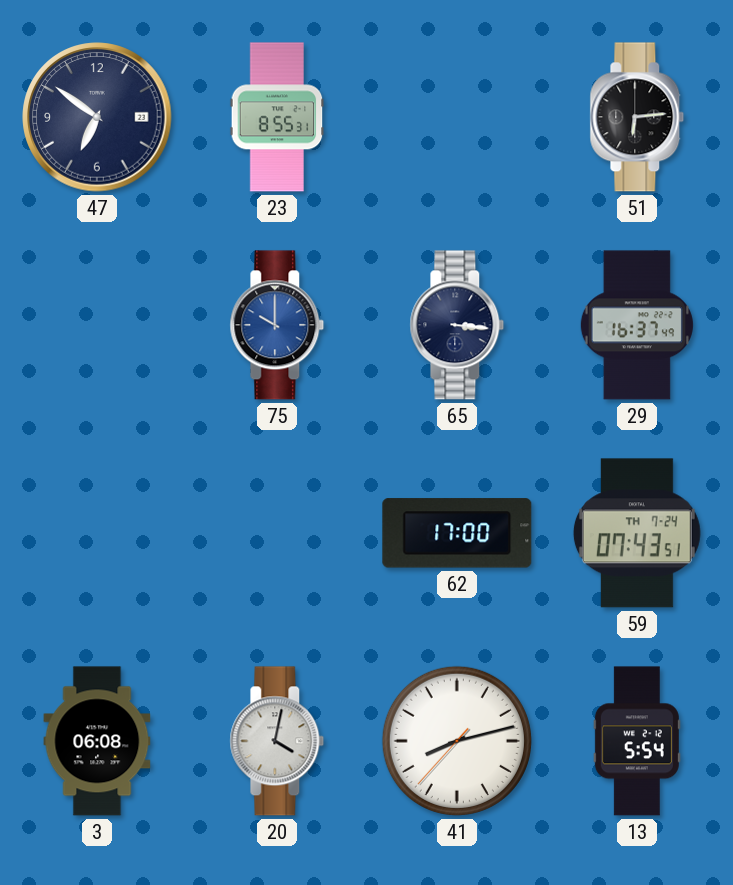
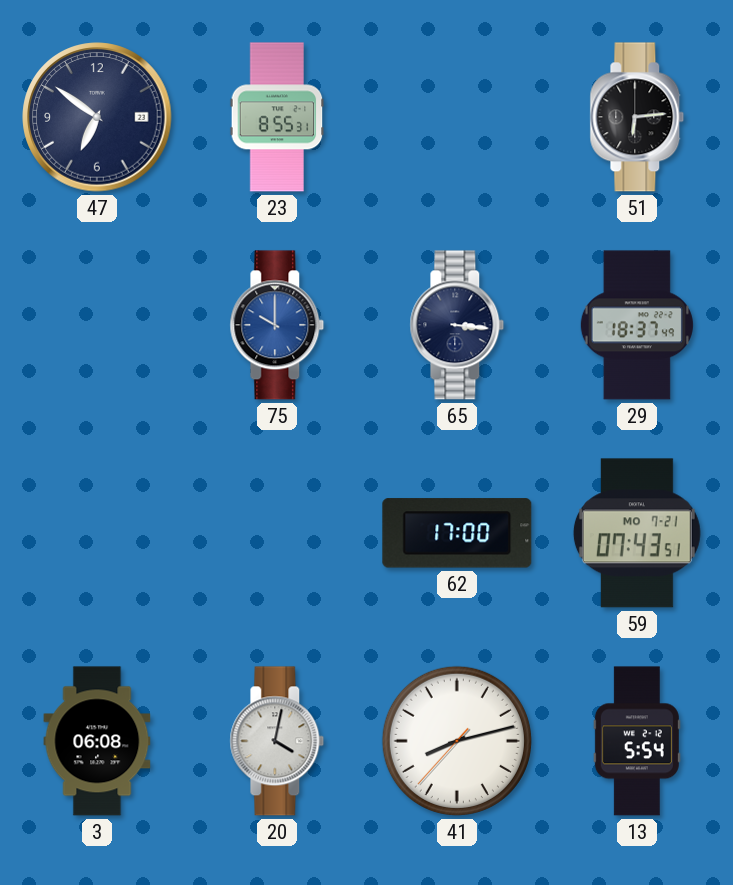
29: 16:37 -> 18:37 (637, 325)
59 date: TH 7-24 -> MO 7-21 (637, 533)
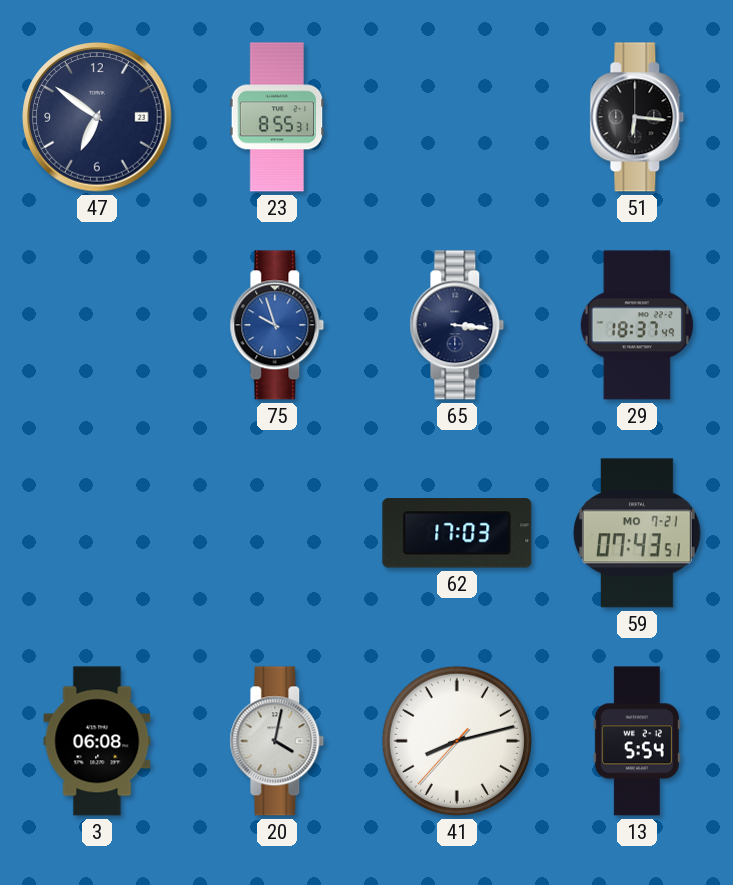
51: 6:14 -> 6:16 (637, 117)
75: 10:00 -> 9:57 (277, 325)
62: 17:00 -> 17:03 (457, 533)
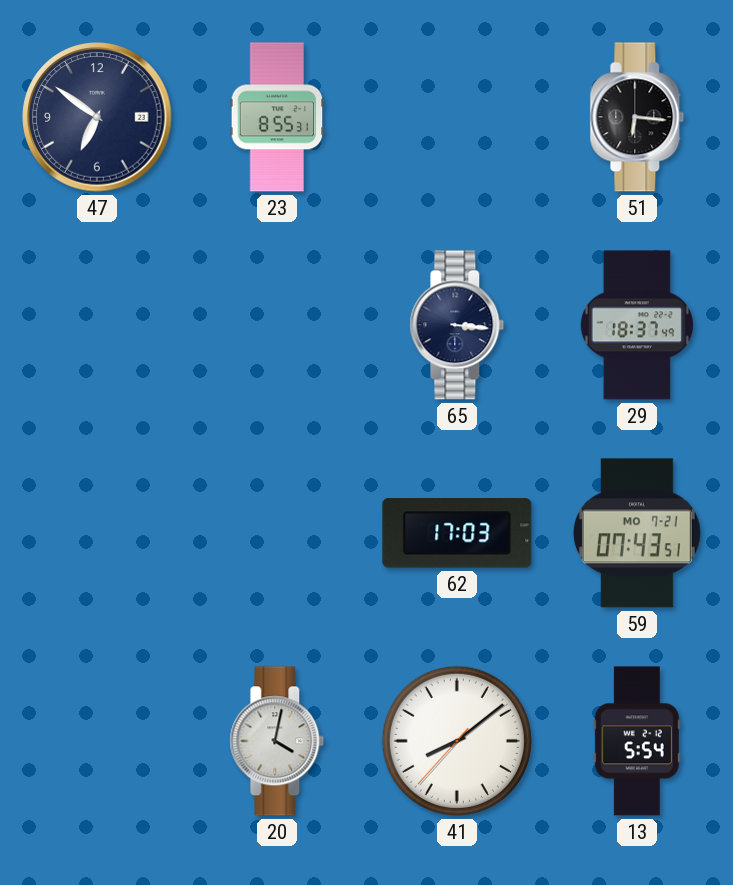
75: 9:57 -> none (277, 325)
3: 06:08 -> none (97, 741)
41: 8:12 -> 8:08 (457, 741)
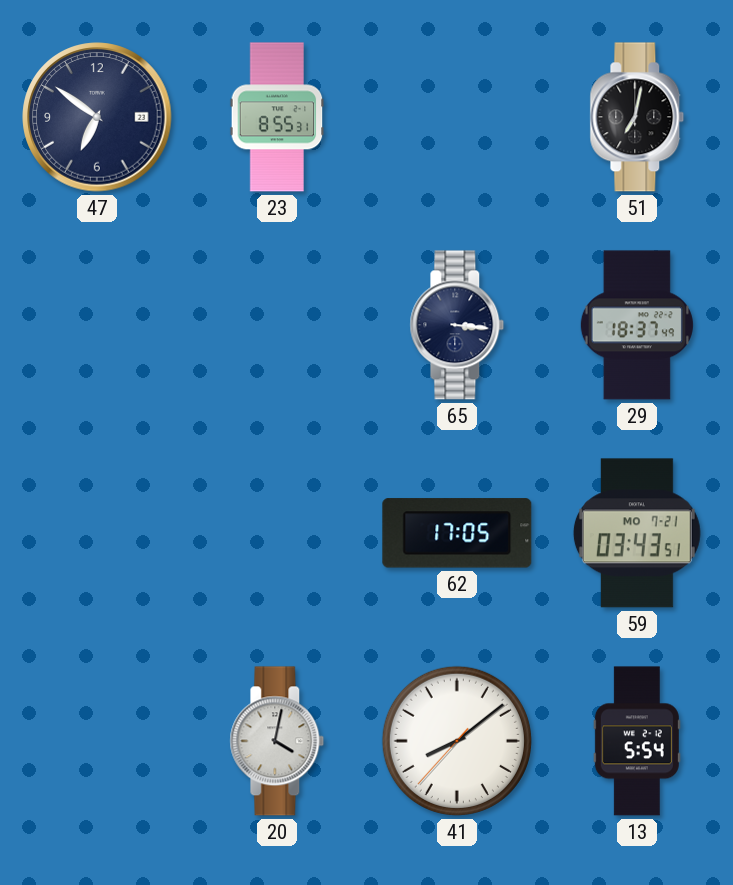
51: 6:16 -> 7:02 (637, 117)
62: 17:03 -> 17:05 (457, 533)
59: 07:43 -> 03:43 (637, 533)
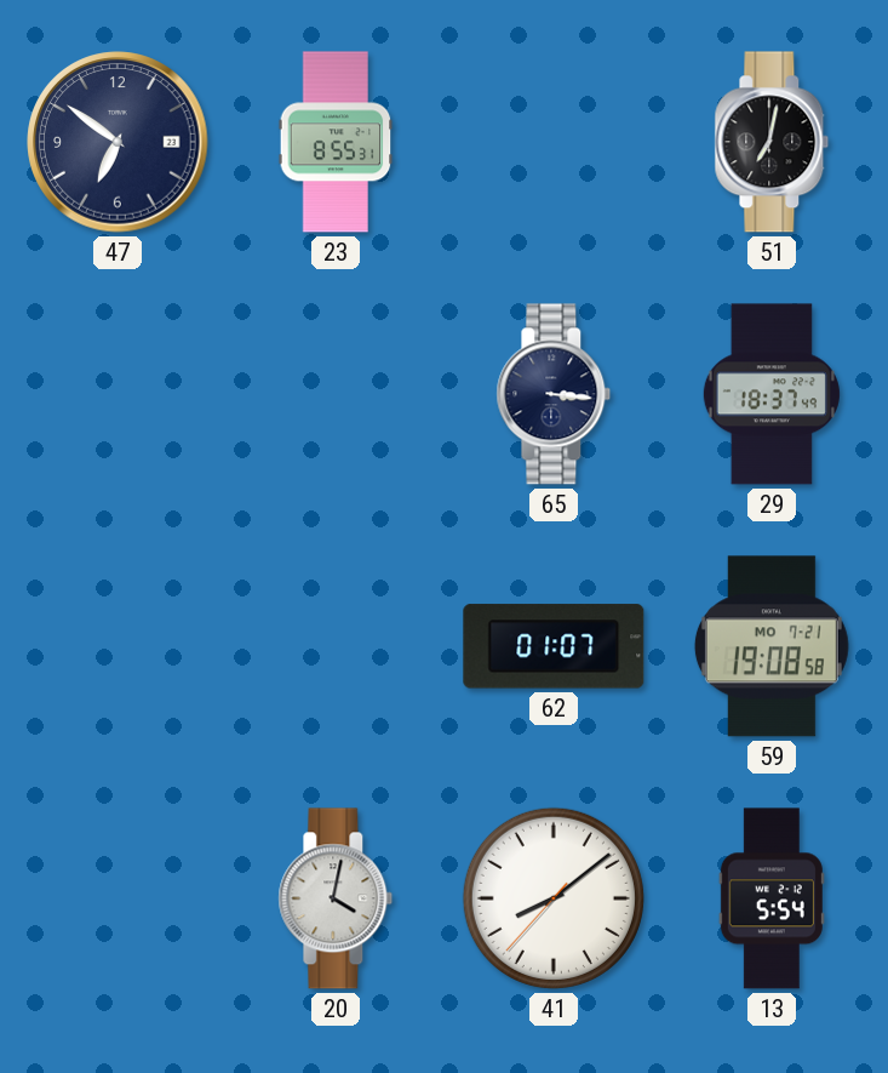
62: 17:05 -> 01:07 (554, 646)
59: 03:43 -> 19:08 (772, 646)
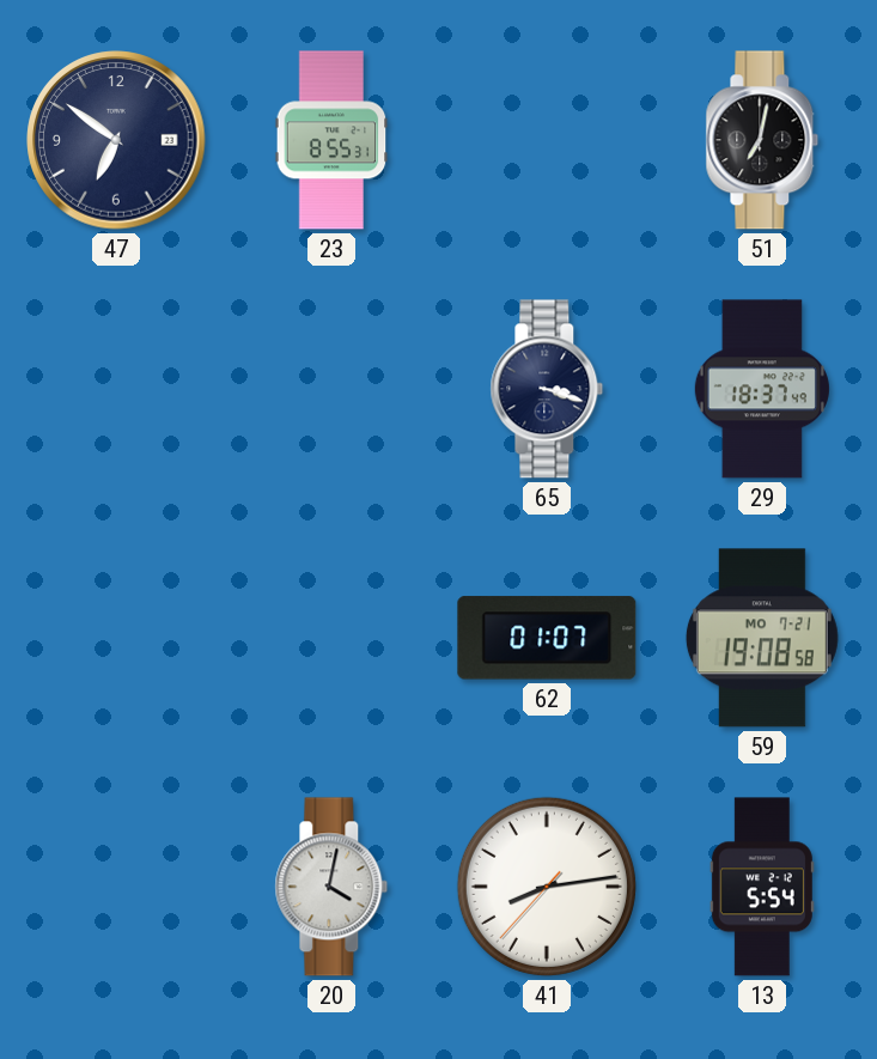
65: 3:16 -> 3:18 (547, 389)
41: 8:08 -> 8:13 (547, 887)
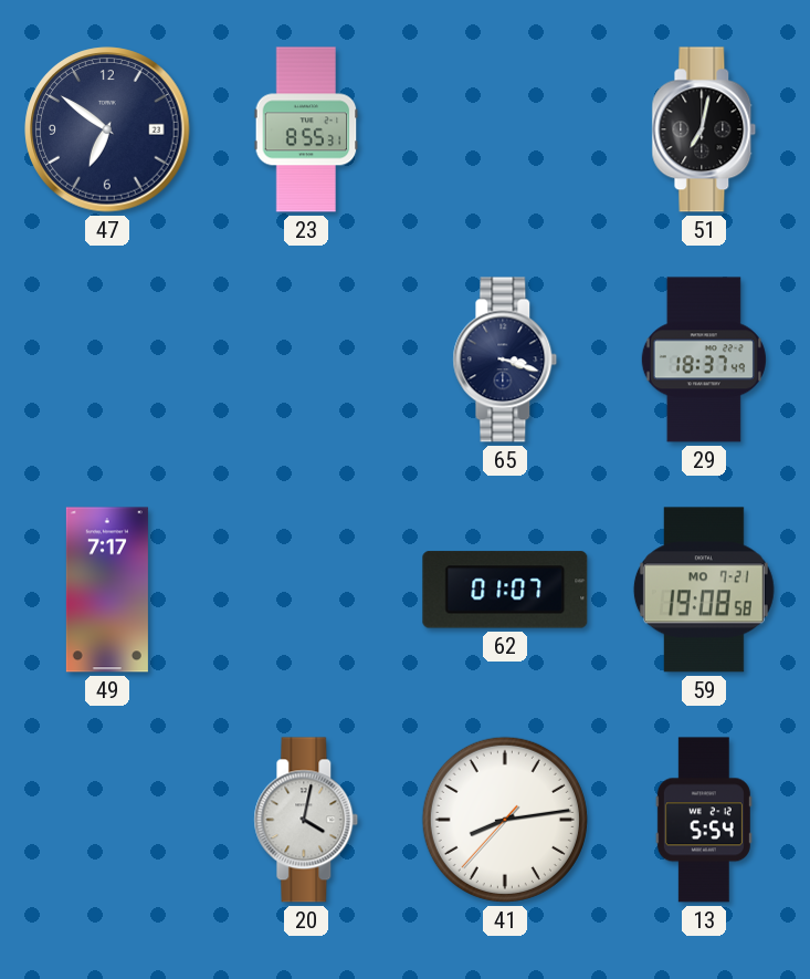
49: none -> 7:17 (107, 590)
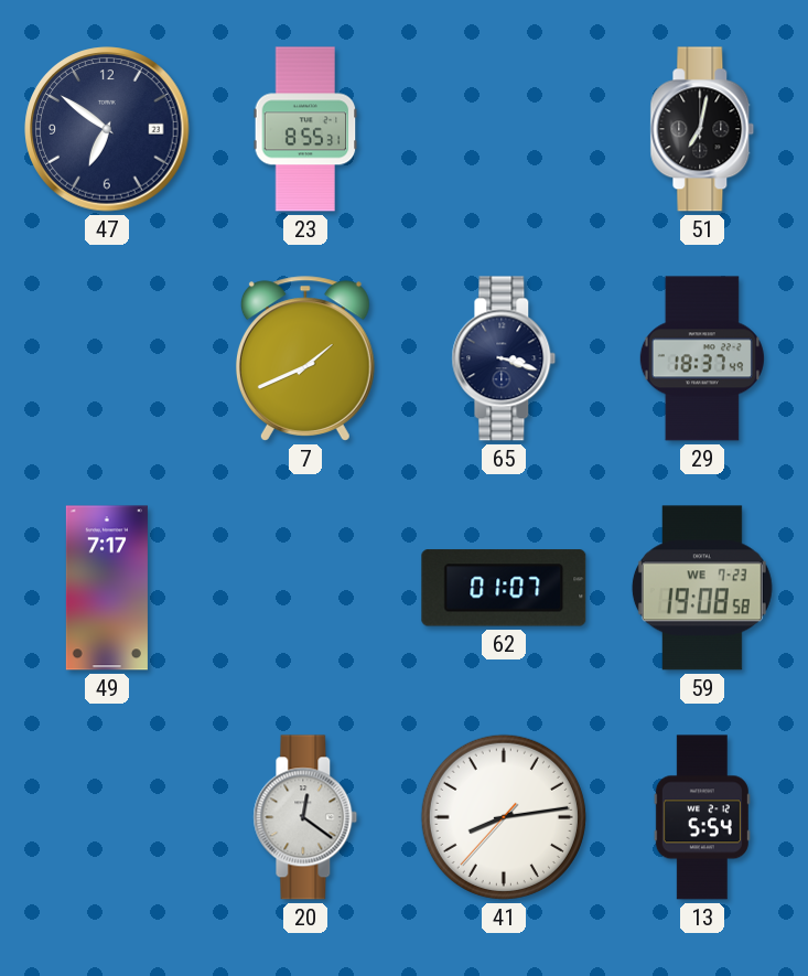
7: none -> 1:41 (305, 358)
59 date: MO 7-21 -> WE 7-23 (702, 588)
20: 4:02 -> 12:21 (305, 817)
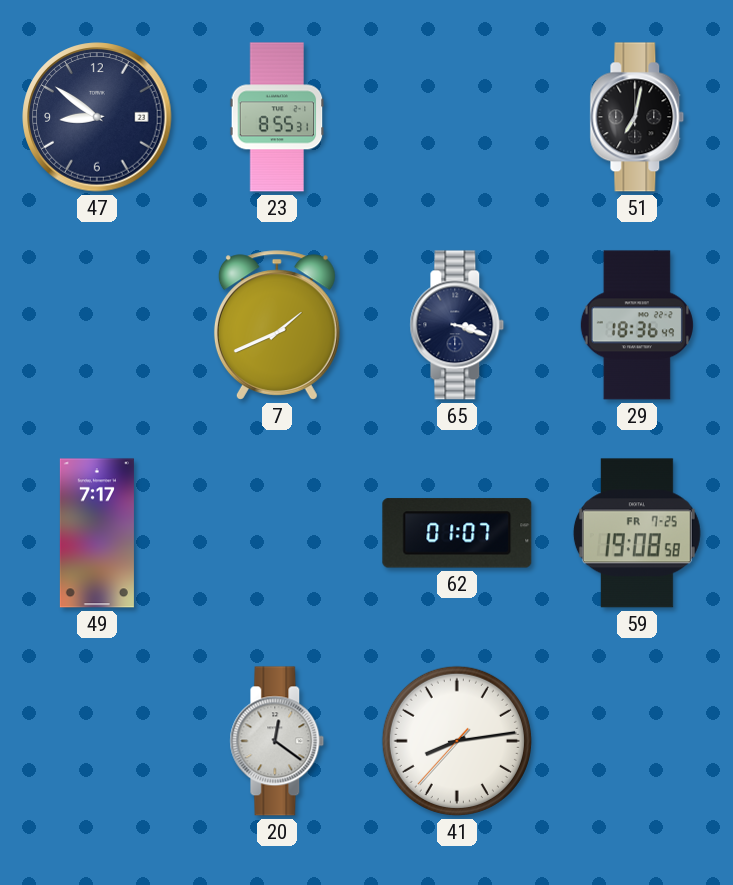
47: 6:51 -> 8:51 (97, 117)
29: 18:37 -> 18:36 (637, 325)
59 date: WE 7-23 -> FR 7-25 (637, 533)
13: 5:54 -> none (702, 817)
